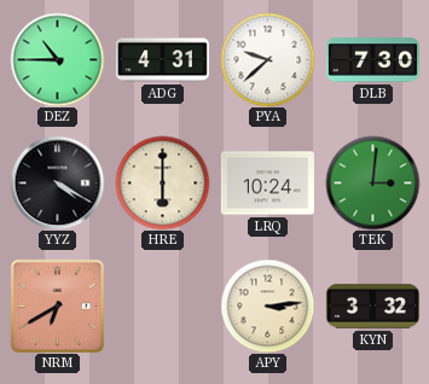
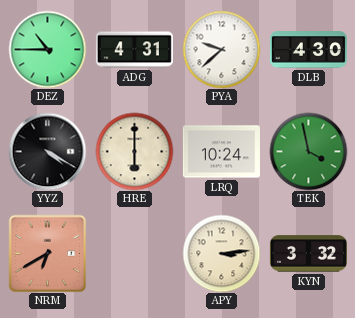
DLB: 7:30 -> 4:30 (308, 50)
TEK: 3:01 -> 3:58 (308, 151)
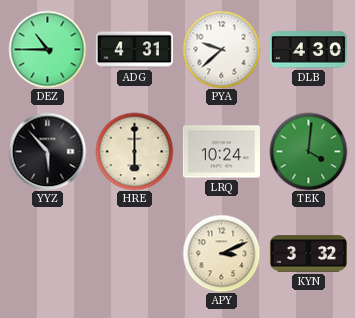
YYZ: 4:20 -> 5:53 (47, 151)
TEK: 3:58 -> 4:01 (308, 151)
NRM: 6:40 -> none (47, 253)
APY: 3:14 -> 3:11 (221, 253)
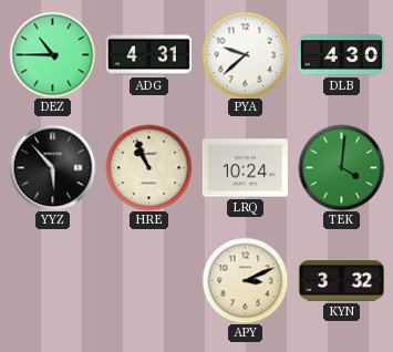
HRE: 6:00 -> 10:56 (148, 167)
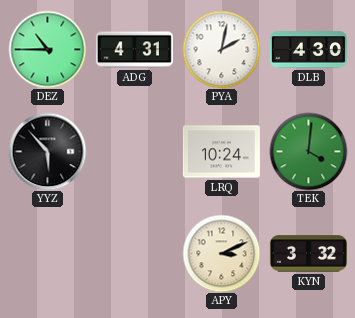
PYA: 9:38 -> 2:02 (221, 49)
HRE: 10:56 -> none (148, 167)
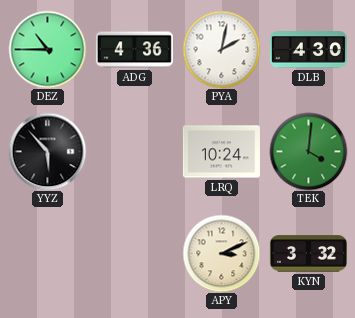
ADG: 4:31 -> 4:36 (134, 50)
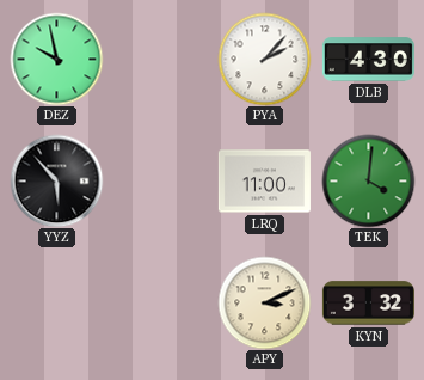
DEZ: 10:45 -> 9:58 (56, 59)
ADG: 4:36 -> none (134, 50)
PYA: 2:02 -> 2:07 (264, 59)
LRQ: 10:24 -> 11:00 (264, 182)
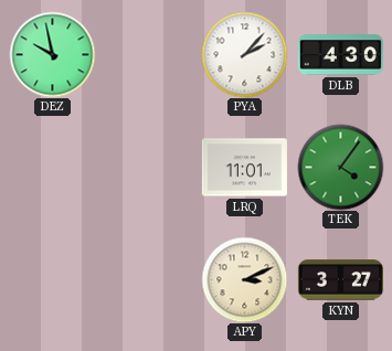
YYZ: 5:53 -> none (56, 180)
LRQ: 11:00 -> 11:01 (244, 168)
TEK: 4:01 -> 4:06 (340, 167)
KYN: 3:32 -> 3:27 (340, 280)
